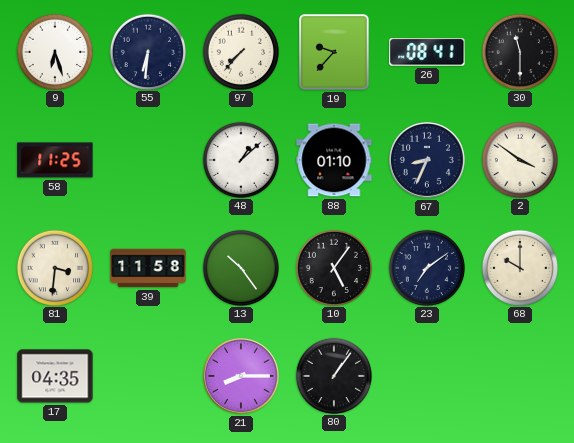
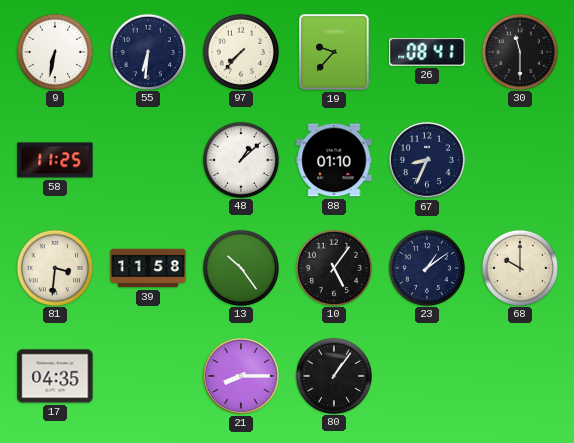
9: 6:27 -> 6:32 (54, 51)
2: 3:51 -> none (519, 159)
23: 7:09 -> 1:09 (426, 267)
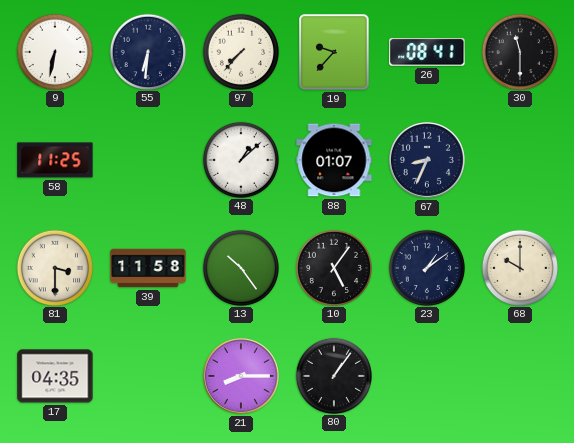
88: 01:10 -> 01:07 (334, 160)
81: 3:31 -> 3:30 (54, 267)
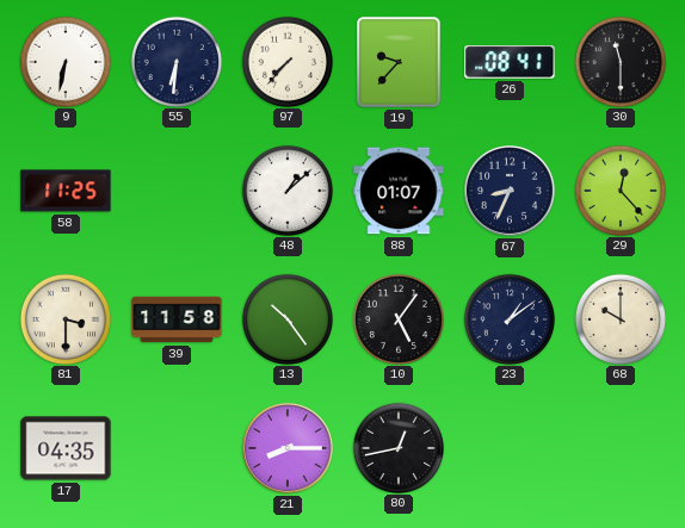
29: none -> 12:23 (619, 190)
80: 1:06 -> 12:43 (397, 447)
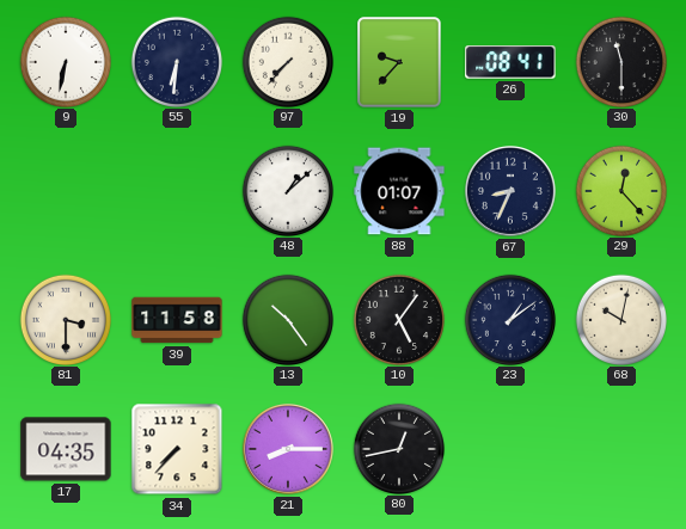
58: 11:25 -> none (66, 191)
68: 10:00 -> 10:02 (620, 319)
34: none -> 7:37 (177, 449)
